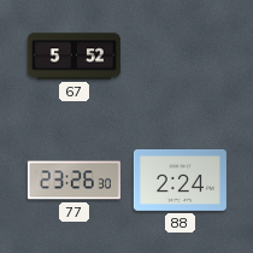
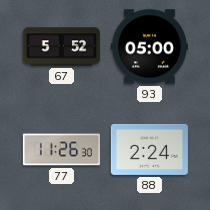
93: none -> 05:00 (149, 47)
77: 23:26 -> 11:26 (61, 150)
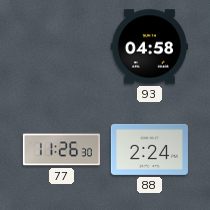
67: 5:52 -> none (61, 47)
93: 05:00 -> 04:58 (149, 47)
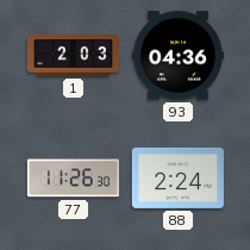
1: none -> 2:03 (73, 56)
93: 04:58 -> 04:36 (177, 56)
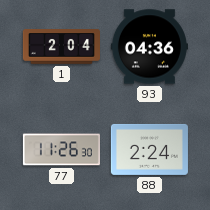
1: 2:03 -> 2:04 (61, 47)
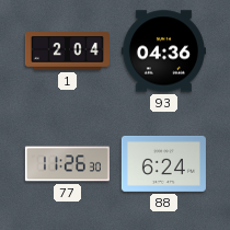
88: 2:24 -> 6:24 (163, 163)
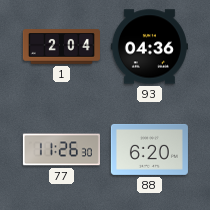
88: 6:24 -> 6:20 (149, 149)
